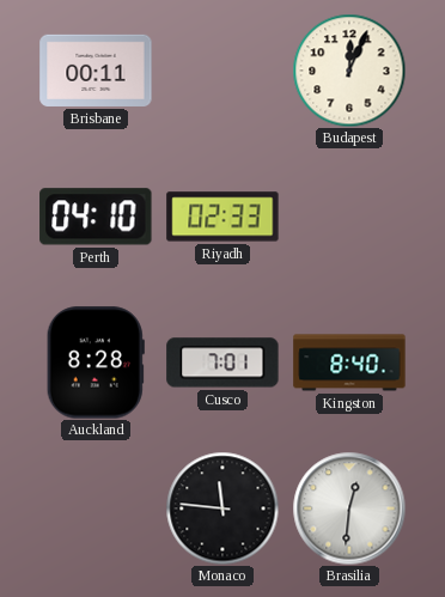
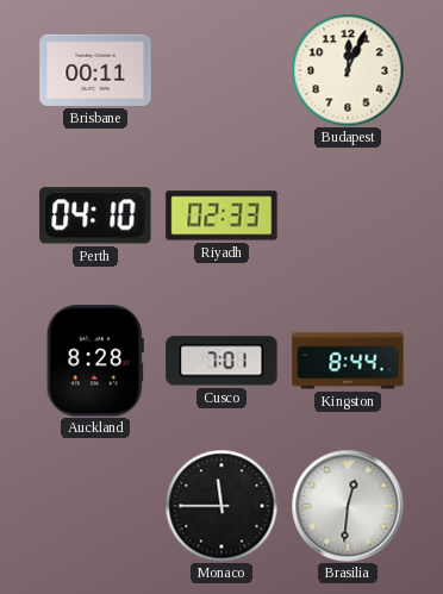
Kingston: 8:40 -> 8:44 (348, 361)
Monaco: 11:46 -> 11:45 (221, 506)
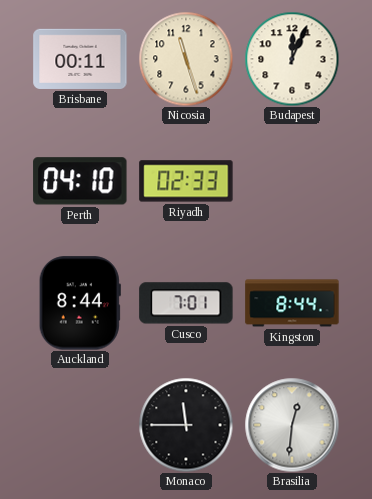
Nicosia: none -> 11:27 (186, 59)
Auckland: 8:28 -> 8:44 (80, 303)
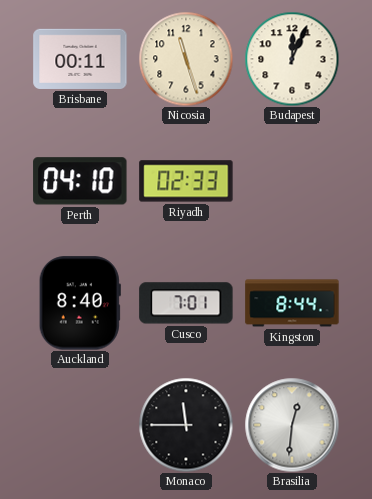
Auckland: 8:44 -> 8:40 (80, 303)
